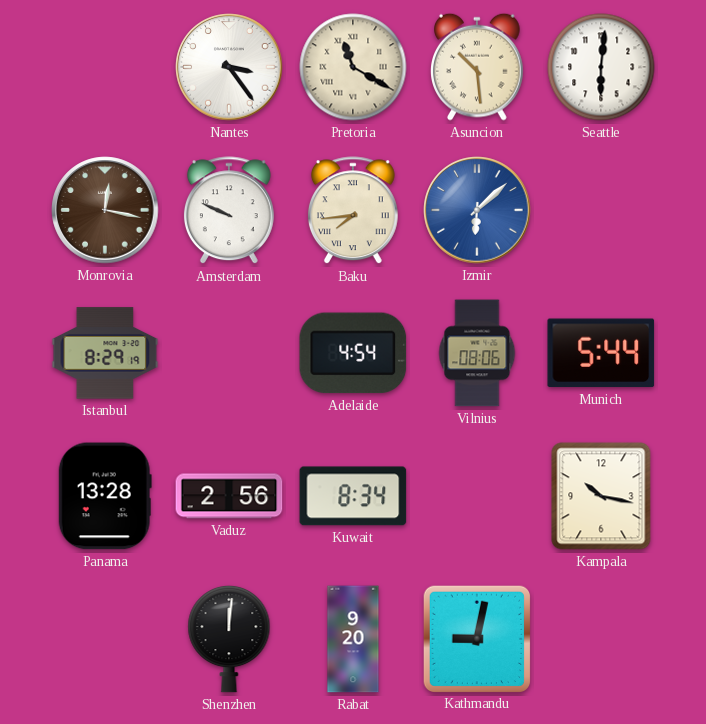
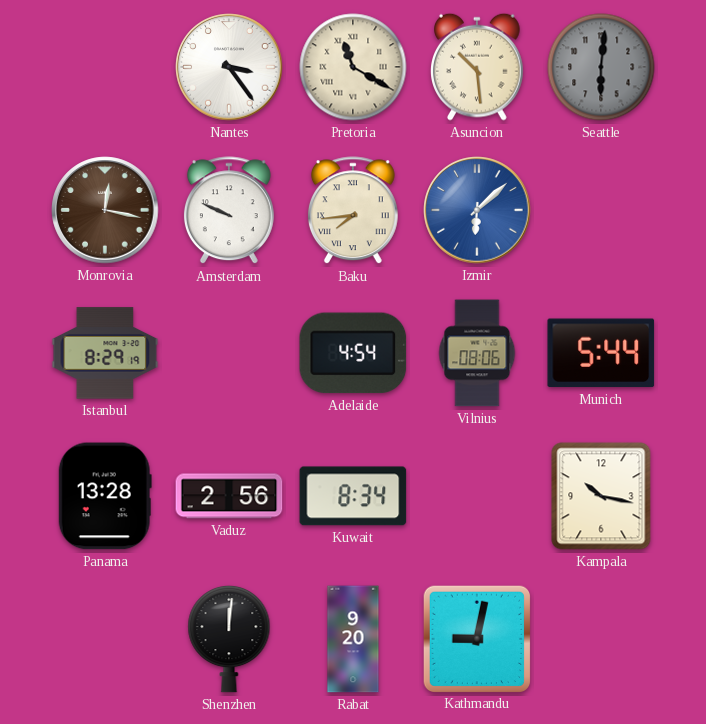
Seattle dial: white -> grey (601, 67)
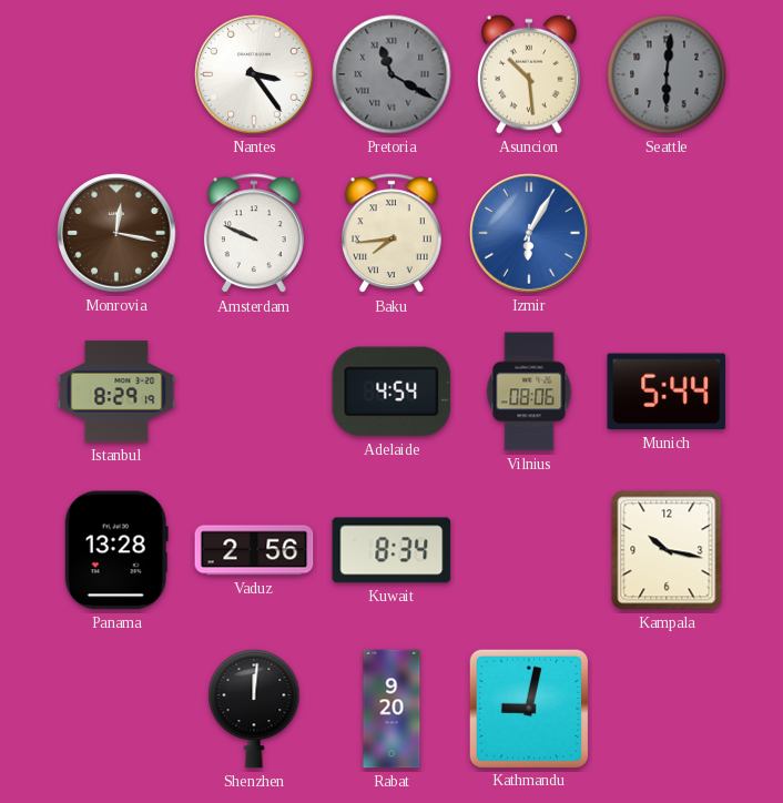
Pretoria dial: cream -> grey (391, 74)
Izmir: 6:08 -> 6:05 (529, 233)
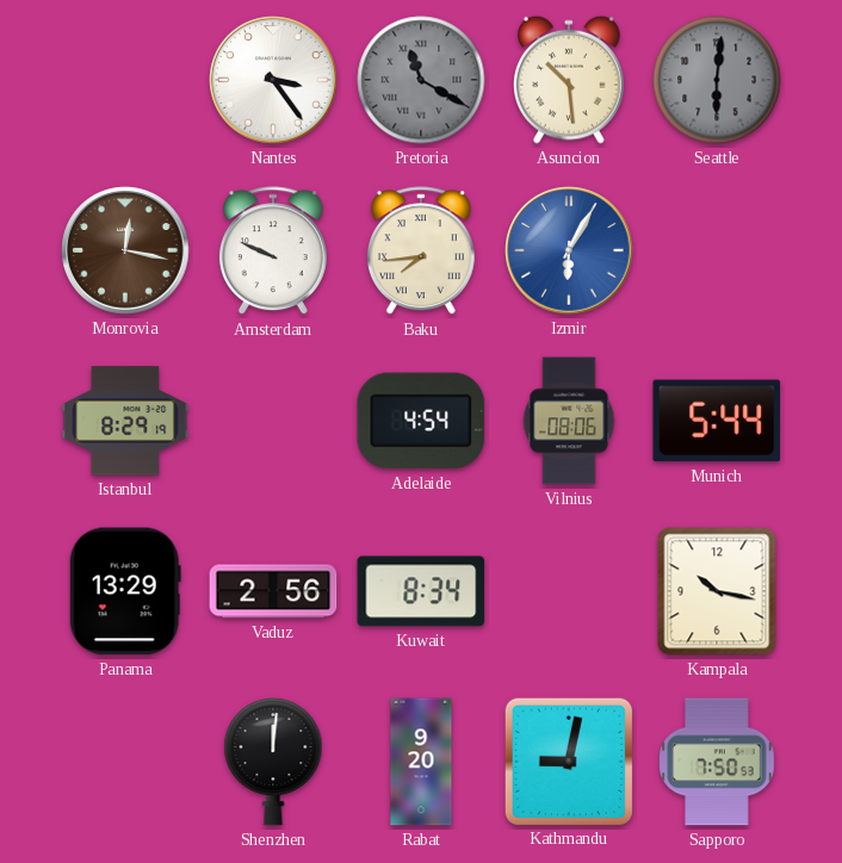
Panama: 13:28 -> 13:29 (125, 591)
Sapporo: none -> 7:50 (717, 762)
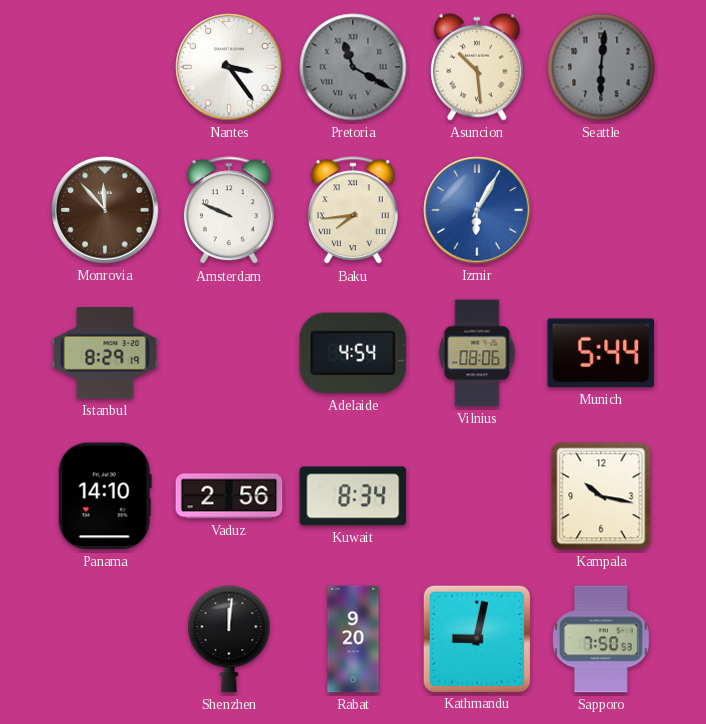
Monrovia: 12:17 -> 11:53 (105, 210)
Panama: 13:29 -> 14:10 (105, 496)
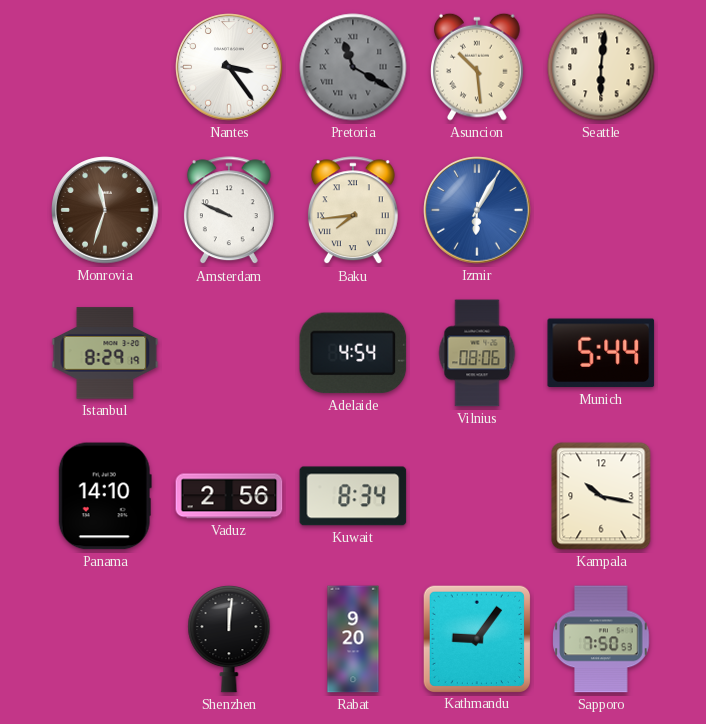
Seattle dial: grey -> cream (601, 67)
Monrovia: 11:53 -> 11:33 (105, 210)
Kathmandu: 9:02 -> 9:06 (476, 638)
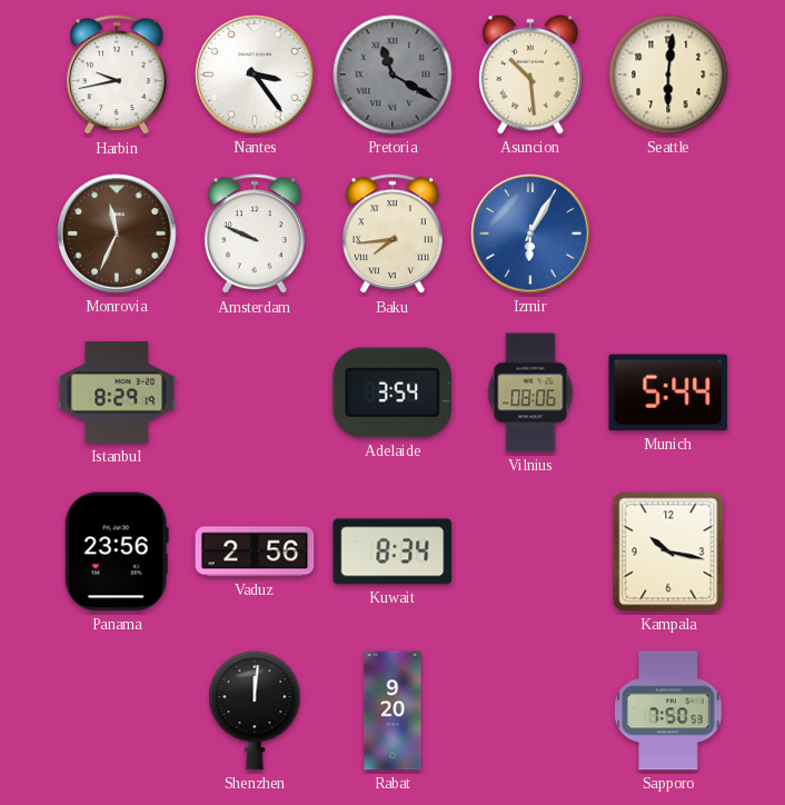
Harbin: none -> 9:43 (117, 76)
Monrovia: 11:33 -> 11:34 (117, 233)
Adelaide: 4:54 -> 3:54 (392, 392)
Panama: 14:10 -> 23:56 (117, 551)
Kathmandu: 9:06 -> none (476, 638)
